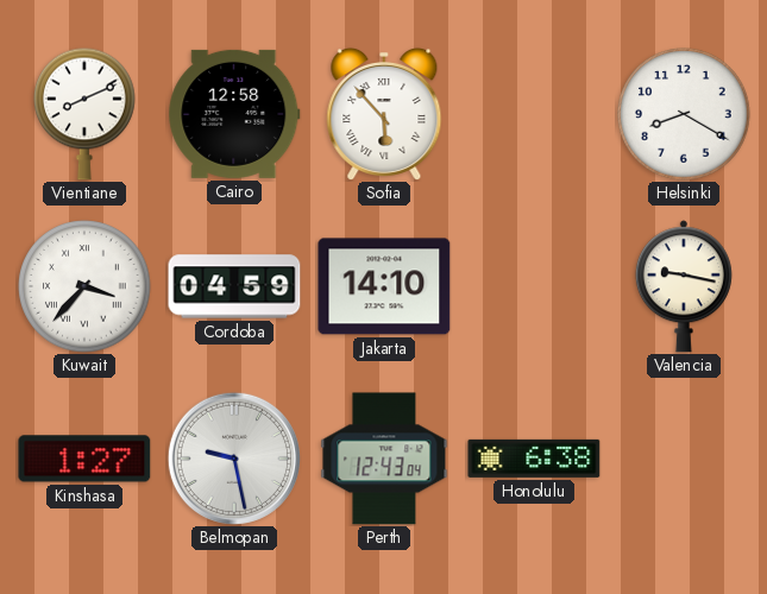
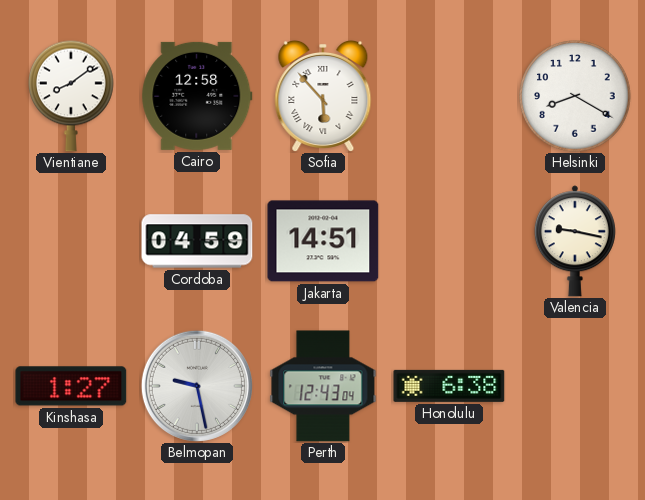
Vientiane: 8:11 -> 8:09 (72, 96)
Kuwait: 3:37 -> none (84, 286)
Jakarta: 14:10 -> 14:51 (323, 241)
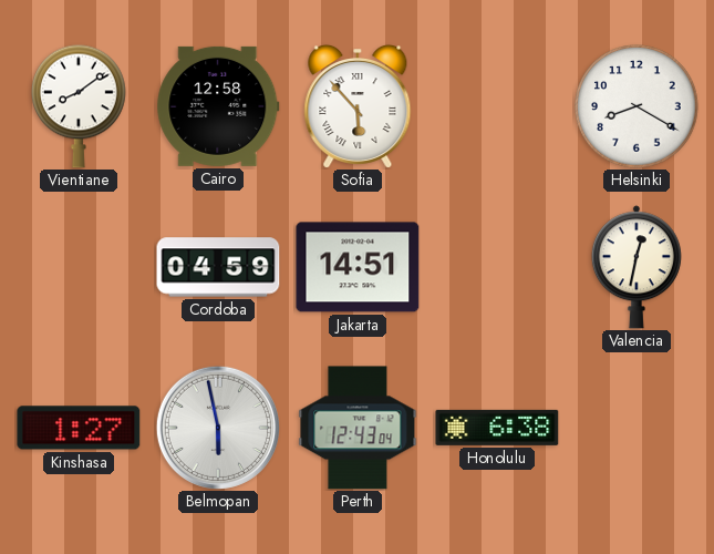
Valencia: 9:17 -> 12:32 (637, 267)
Belmopan: 9:28 -> 5:58 (218, 428)
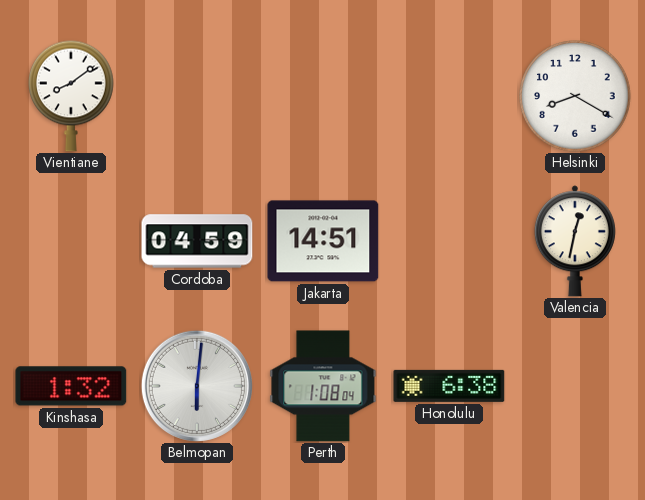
Cairo: 12:58 -> none (218, 106)
Sofia: 5:53 -> none (358, 106)
Kinshasa: 1:27 -> 1:32 (71, 386)
Belmopan: 5:58 -> 6:01 (197, 386)
Perth: 12:43 -> 1:08 (323, 386)
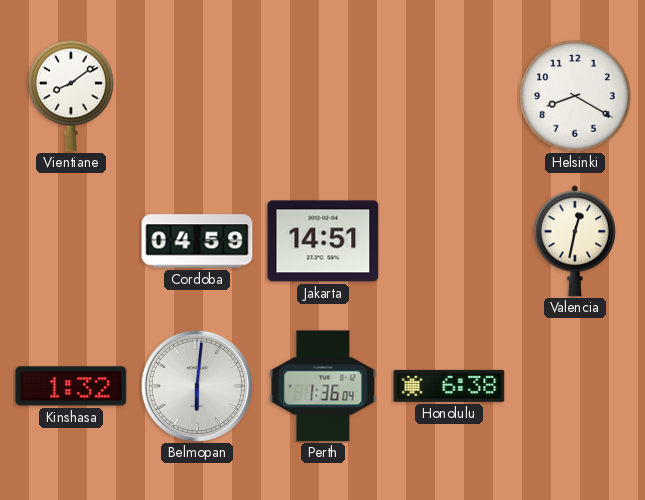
Perth: 1:08 -> 1:36 (323, 386)
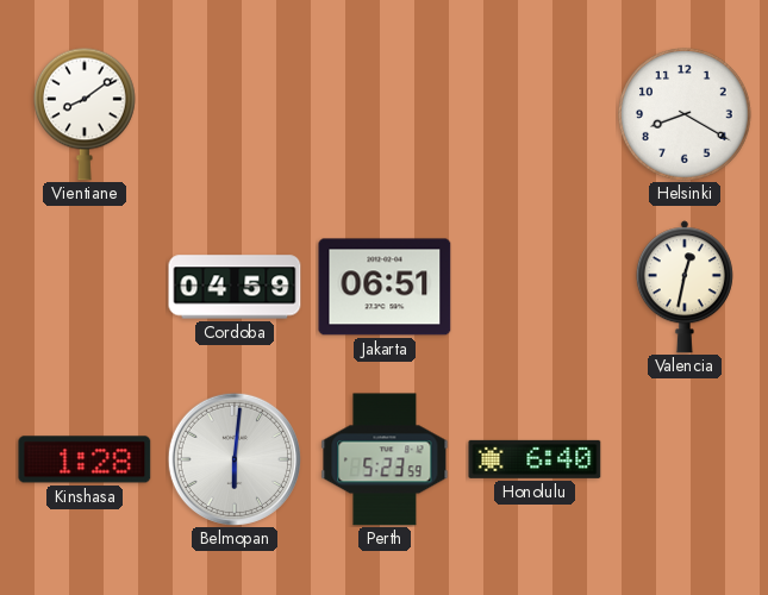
Jakarta: 14:51 -> 06:51 (385, 287)
Kinshasa: 1:32 -> 1:28 (85, 459)
Perth: 1:36 -> 5:23 (385, 459)
Honolulu: 6:38 -> 6:40 (535, 459)
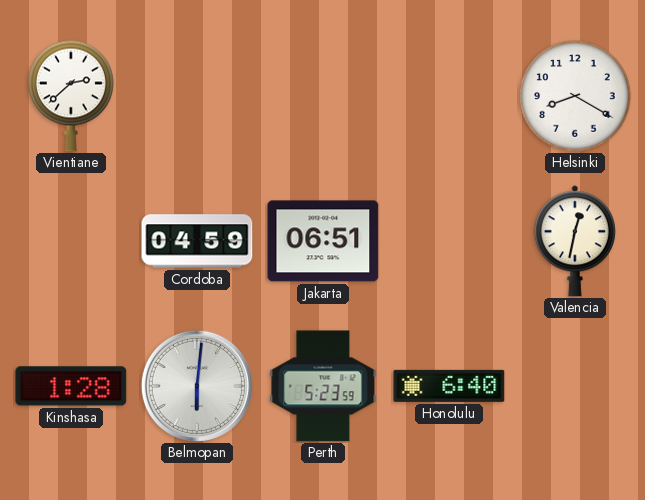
Vientiane: 8:09 -> 2:38 (72, 96)
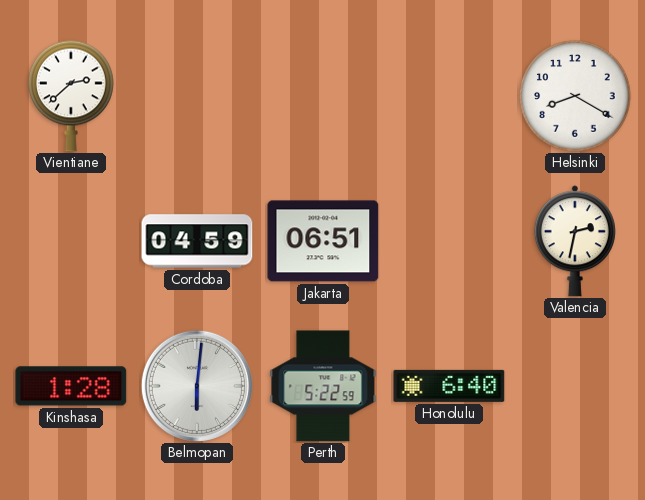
Valencia: 12:32 -> 2:32 (575, 241)
Perth: 5:23 -> 5:22 (323, 386)
